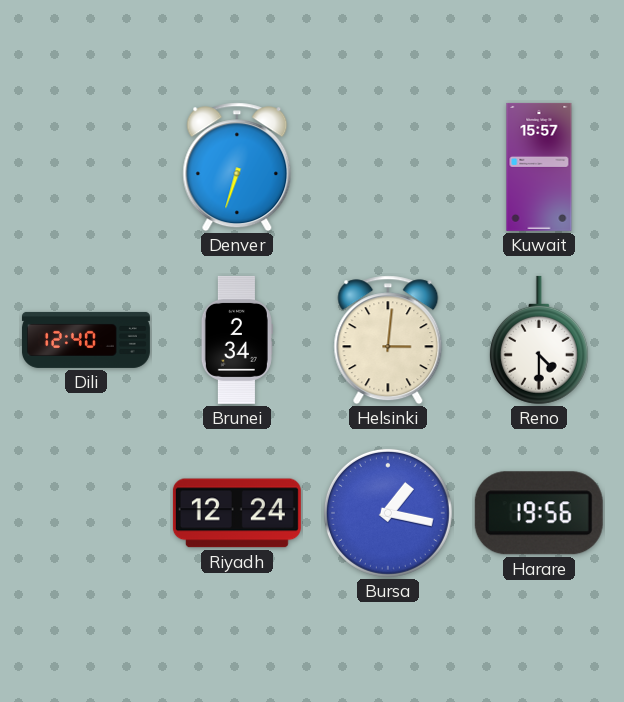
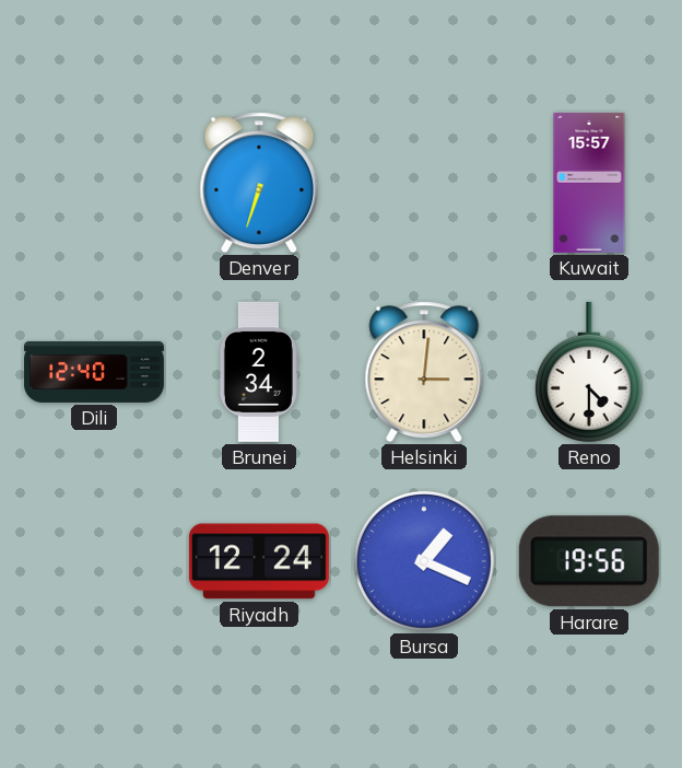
Bursa: 1:17 -> 1:19 (424, 561)
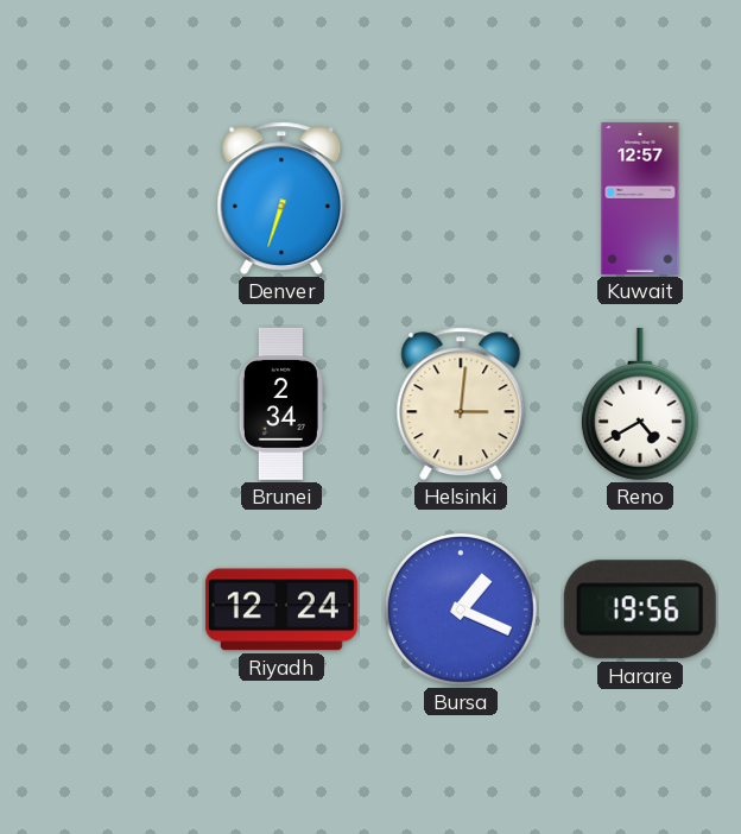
Kuwait: 15:57 -> 12:57 (640, 198)
Dili: 12:40 -> none (94, 372)
Reno: 4:30 -> 4:40 (640, 404)
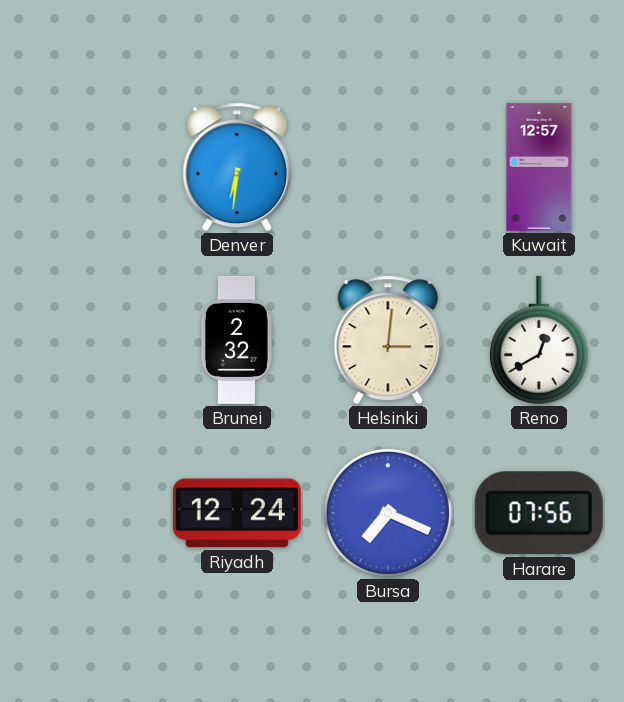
Denver: 6:33 -> 6:31 (237, 167)
Brunei: 2:34 -> 2:32 (237, 340)
Reno: 4:40 -> 12:40 (539, 340)
Bursa: 1:19 -> 7:19 (388, 513)
Harare: 19:56 -> 07:56 (539, 513)
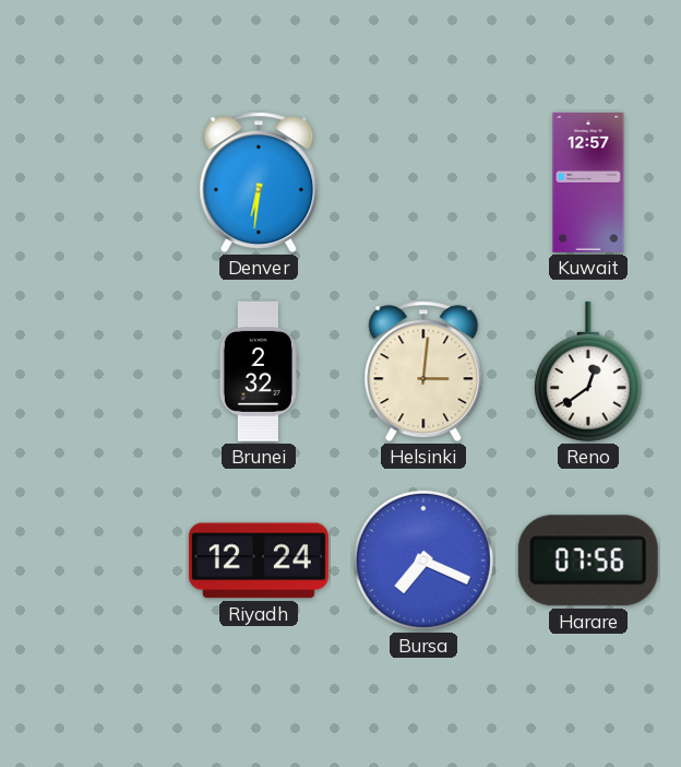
Reno: 12:40 -> 12:39 (588, 371)
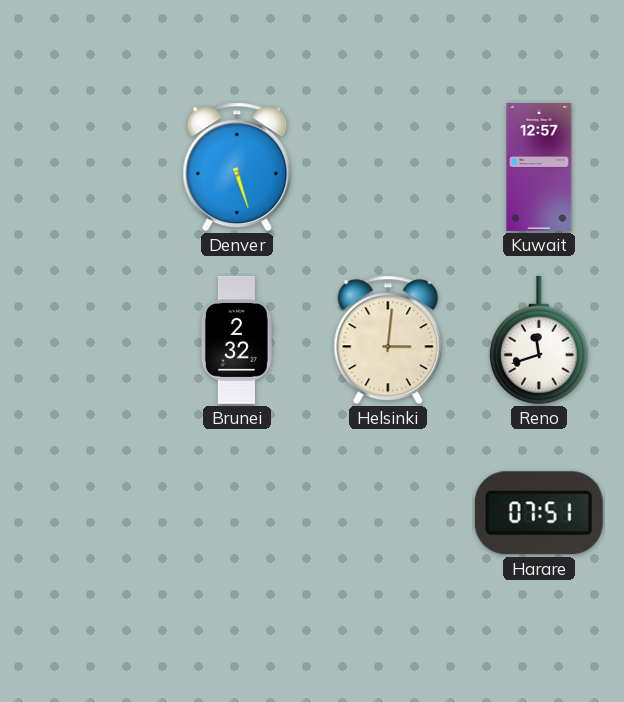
Denver: 6:31 -> 5:27 (237, 167)
Reno: 12:39 -> 11:42 (539, 340)
Riyadh: 12:24 -> none (259, 560)
Bursa: 7:19 -> none (423, 560)
Harare: 07:56 -> 07:51 (539, 513)
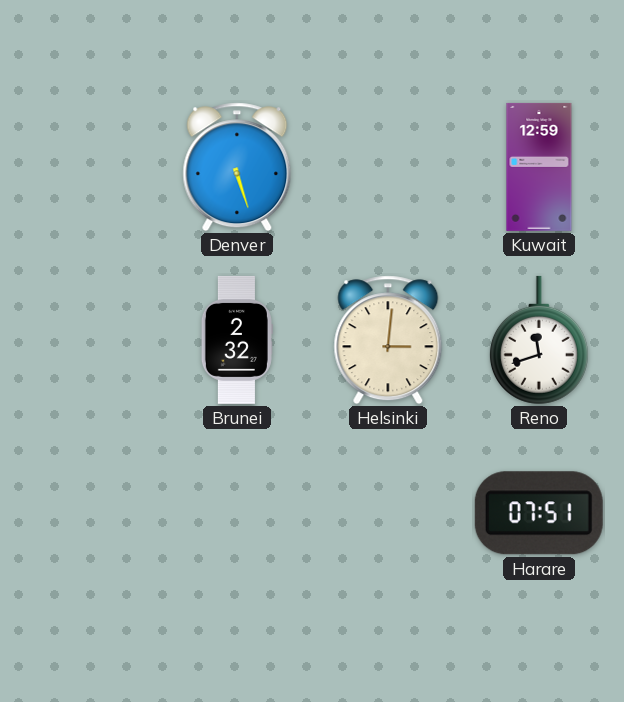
Kuwait: 12:57 -> 12:59 (539, 167)
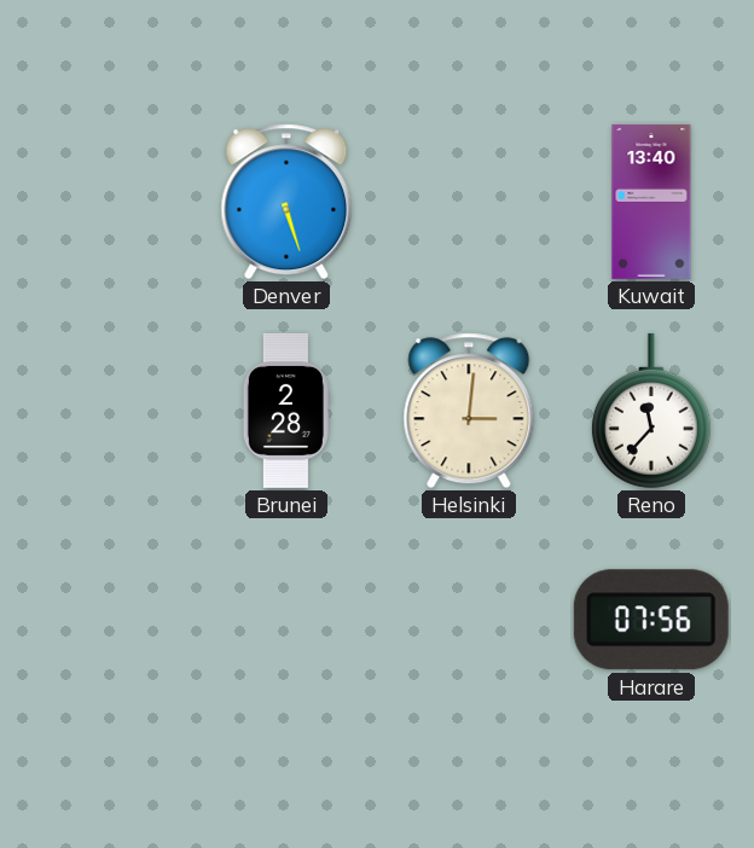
Kuwait: 12:59 -> 13:40 (651, 202)
Brunei: 2:32 -> 2:28 (286, 411)
Reno: 11:42 -> 11:37 (651, 411)
Harare: 07:51 -> 07:56 (651, 620)
